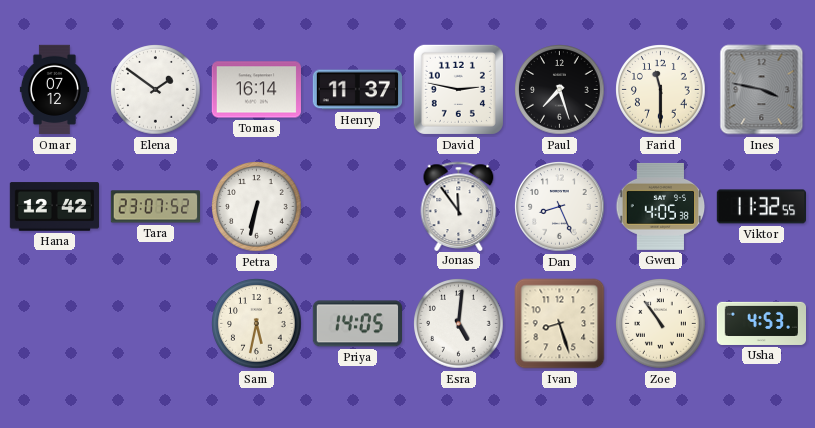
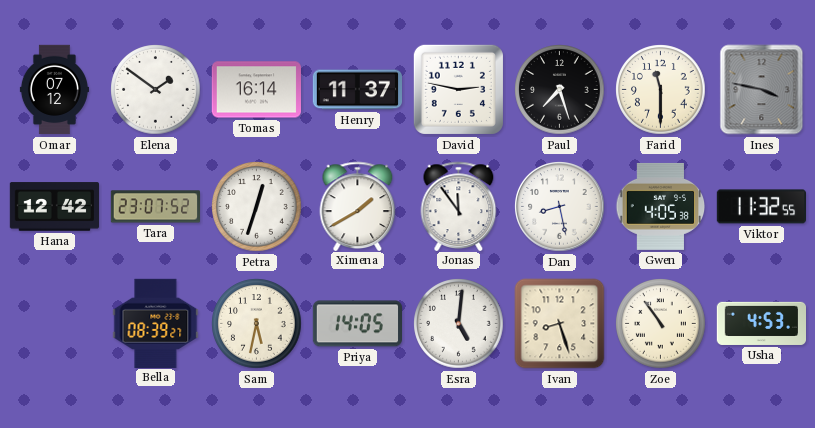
Petra: 6:32 -> 12:33 (257, 207)
Ximena: none -> 1:40 (358, 206)
Dan: 8:26 -> 8:28 (560, 207)
Bella: none -> 08:39 (156, 323)
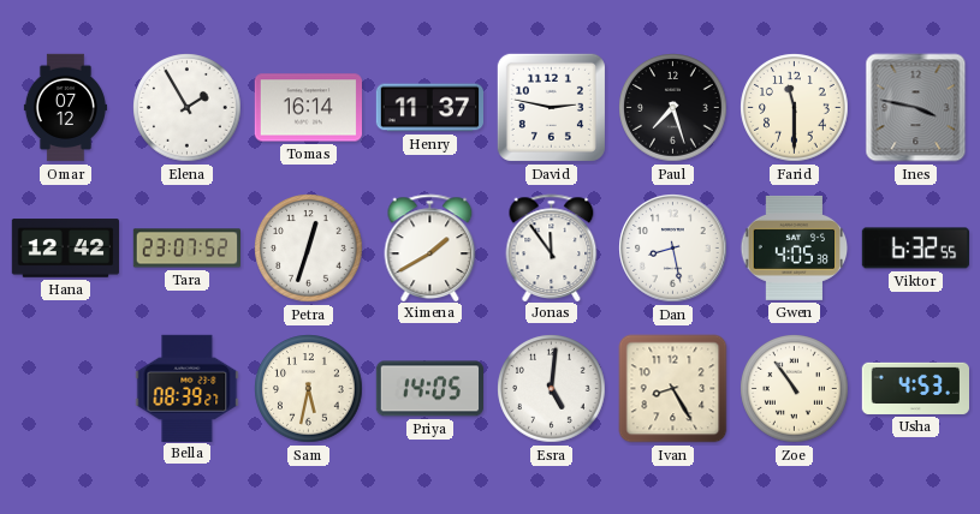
Elena: 1:51 -> 1:55 (188, 108)
Viktor: 11:32 -> 6:32 (915, 249)
Ivan: 8:27 -> 8:25 (673, 389)
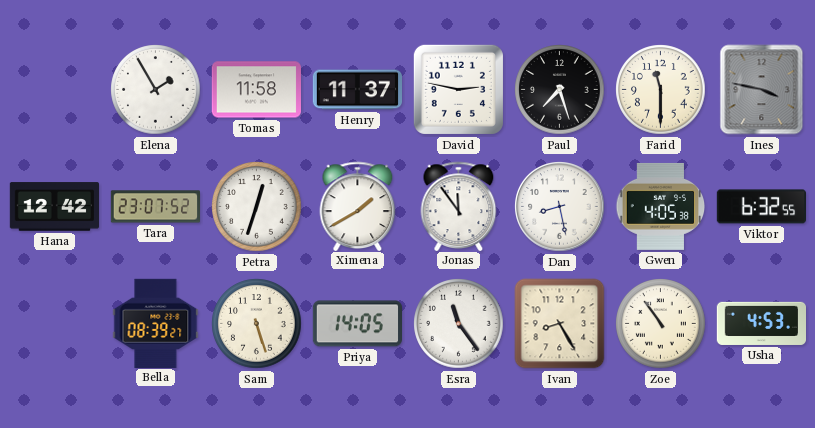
Omar: 07:12 -> none (65, 108)
Tomas: 16:14 -> 11:58 (256, 90)
Sam: 5:32 -> 5:27 (257, 324)
Esra: 5:01 -> 11:24 (459, 324)
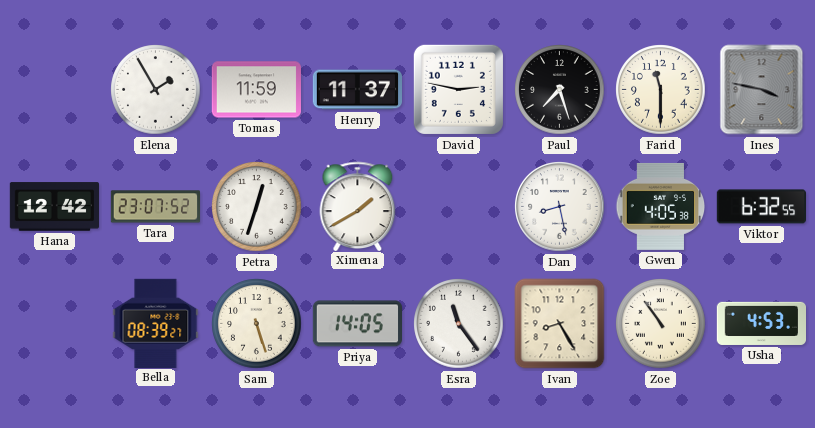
Tomas: 11:58 -> 11:59 (256, 90)
Jonas: 11:54 -> none (459, 206)
